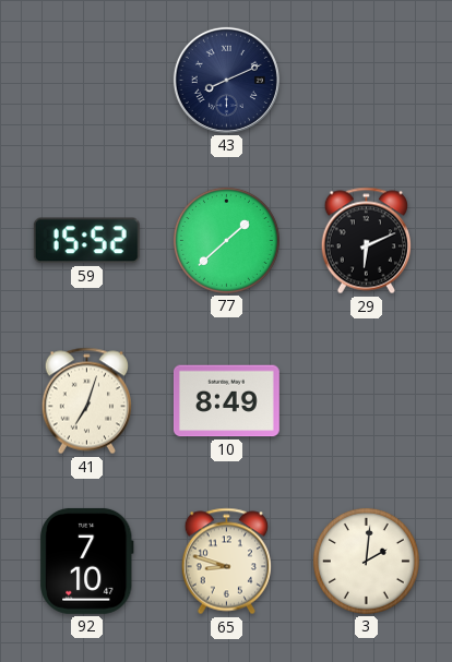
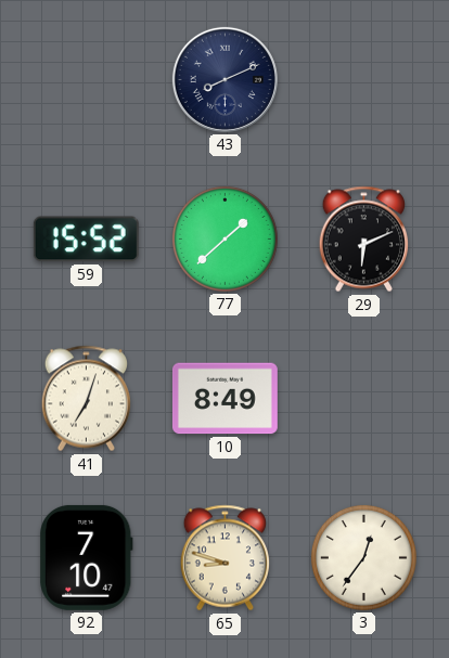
3: 2:01 -> 12:36 (363, 557)
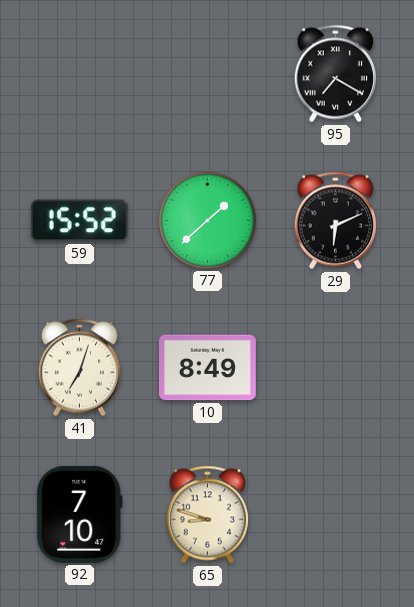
43: 8:11 -> none (224, 79)
95: none -> 7:20 (335, 74)
3: 12:36 -> none (363, 557)
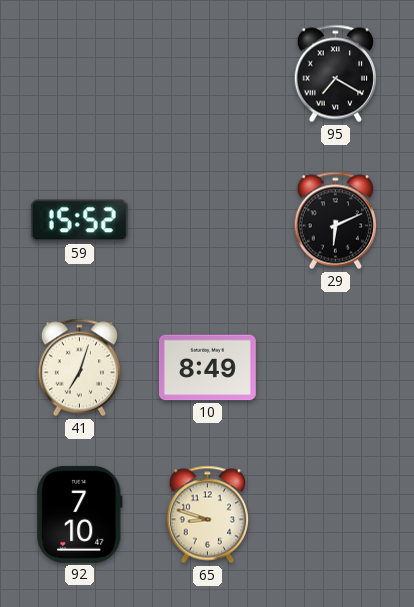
77: 1:38 -> none (207, 220)
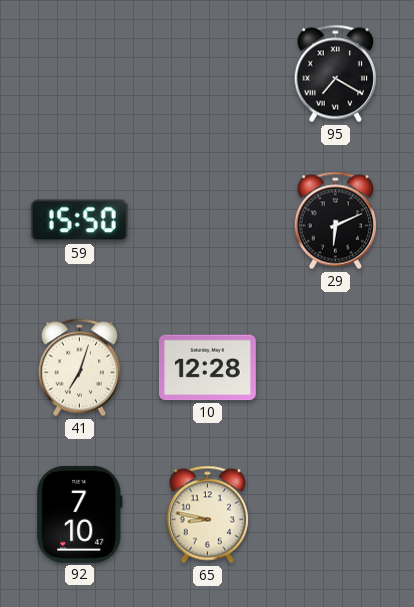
59: 15:52 -> 15:50 (79, 221)
10: 8:49 -> 12:28 (207, 368)
65: 8:48 -> 8:47 (207, 515)
